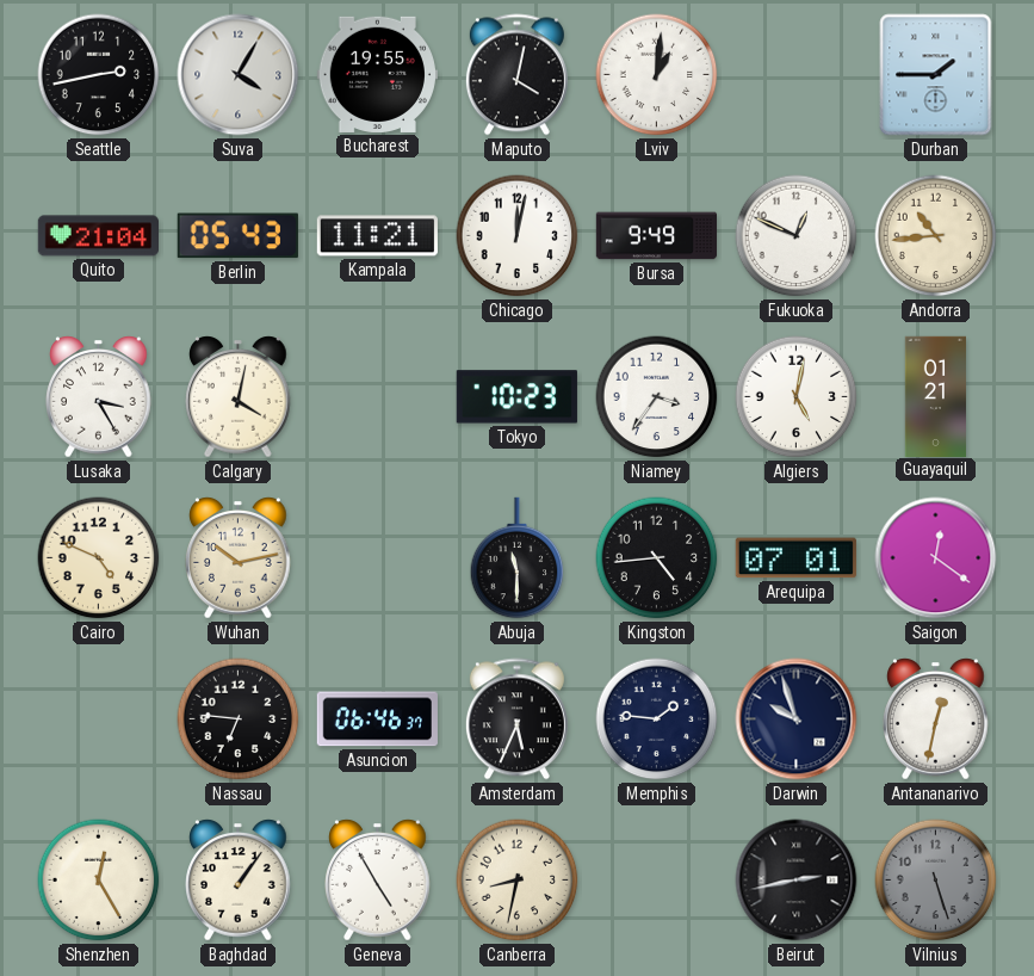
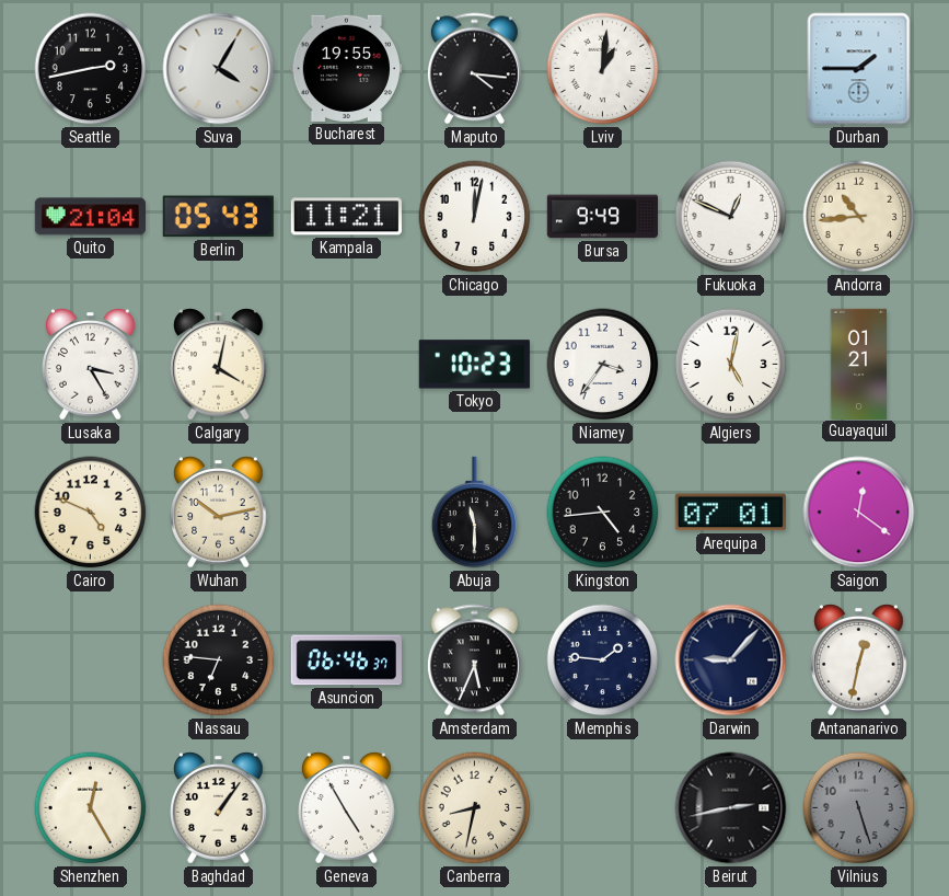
Maputo: 4:02 -> 4:16 (474, 69)
Darwin: 9:57 -> 9:07 (731, 660)
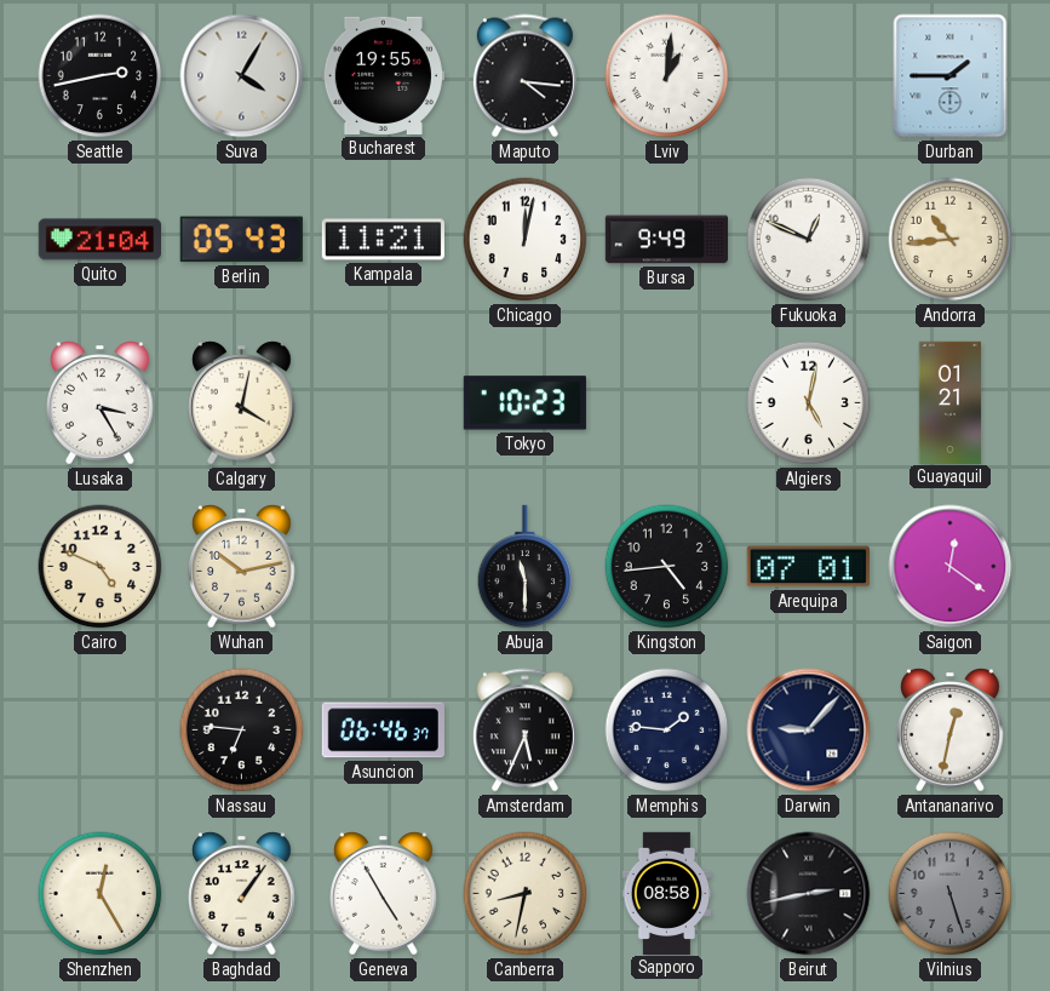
Niamey: 3:36 -> none (603, 365)
Sapporo: none -> 08:58 (667, 893)
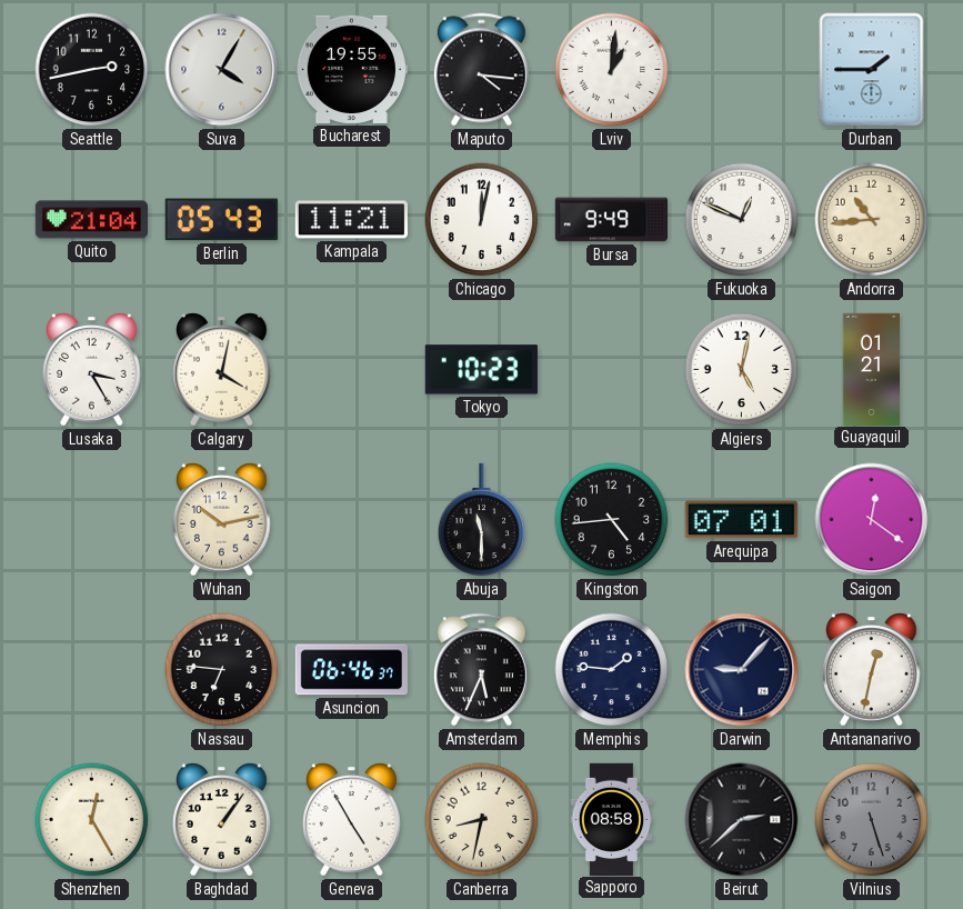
Cairo: 4:49 -> none (101, 567)
Beirut: 2:43 -> 2:38 (742, 820)
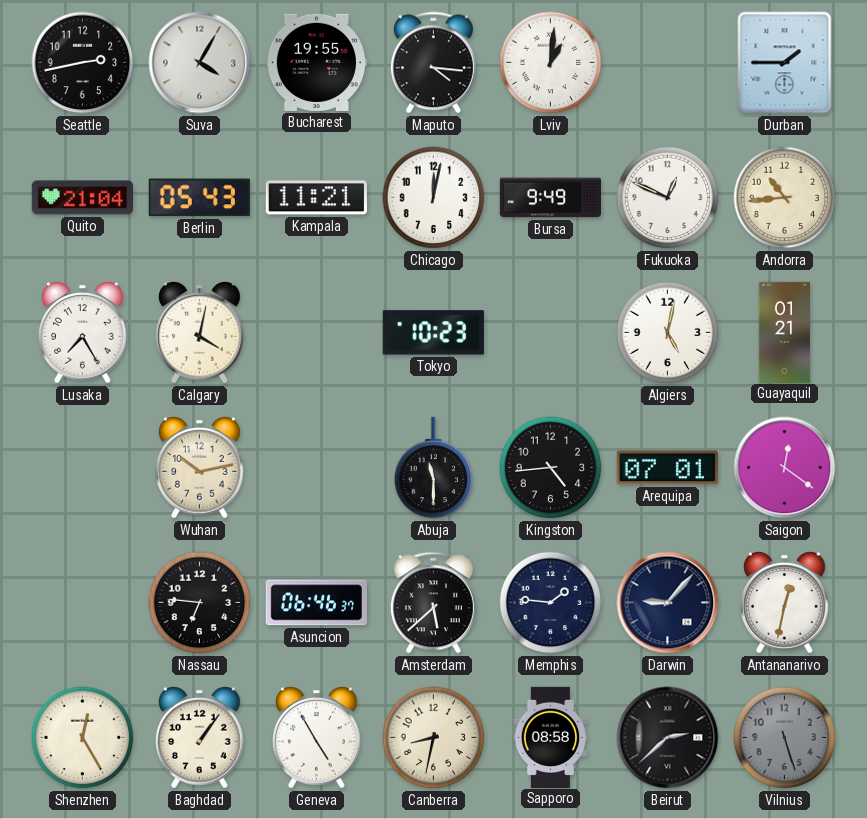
Lusaka: 3:25 -> 7:25 (83, 333)
Amsterdam: 5:34 -> 5:38 (433, 603)
